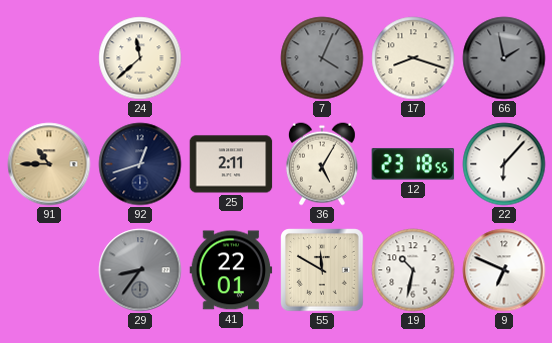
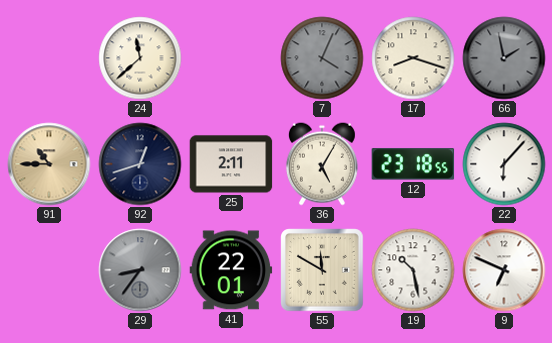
19: 10:32 -> 10:28 (413, 270)
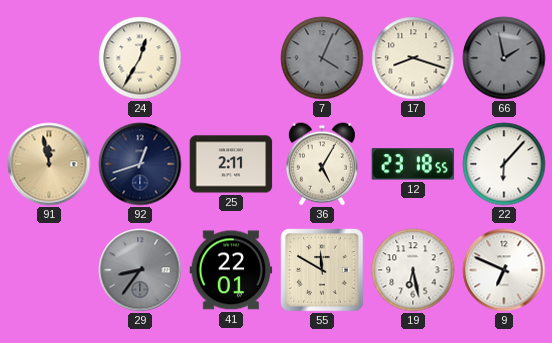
24: 11:38 -> 12:35 (140, 58)
91: 10:45 -> 11:58 (49, 164)
19: 10:28 -> 6:28 (413, 270)
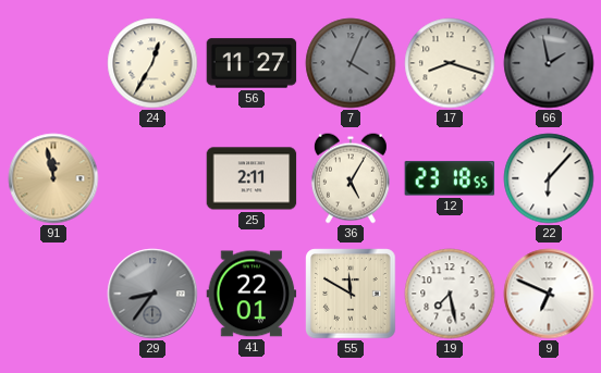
56: none -> 11:27 (252, 63)
92: 12:42 -> none (140, 164)
19: 6:28 -> 7:28 (450, 294)
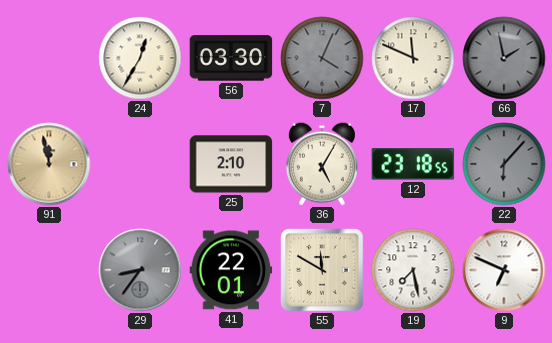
56: 11:27 -> 03:30 (231, 58)
17: 8:18 -> 11:49 (413, 58)
25: 2:11 -> 2:10 (231, 164)
22 dial: white -> grey (504, 164)
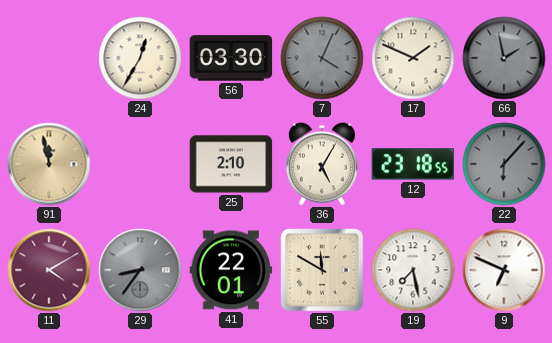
17: 11:49 -> 1:49 (413, 58)
11: none -> 4:10 (49, 270)
